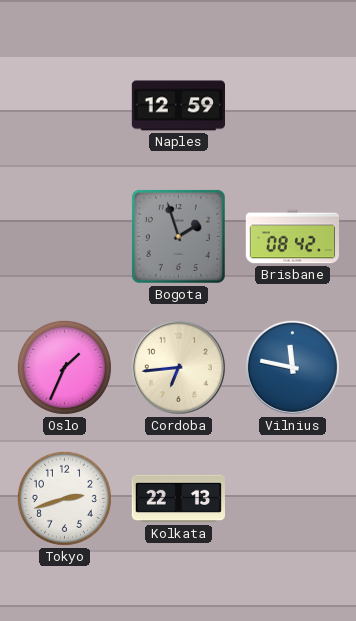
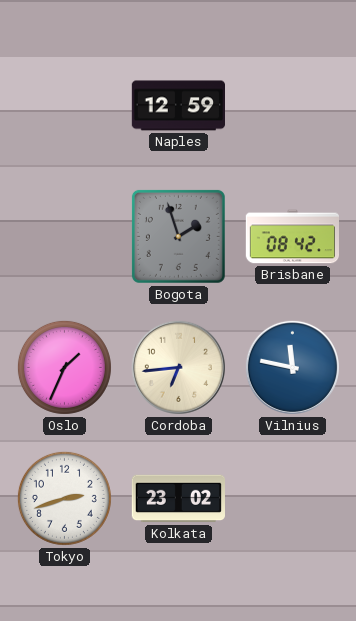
Kolkata: 22:13 -> 23:02 (178, 499)
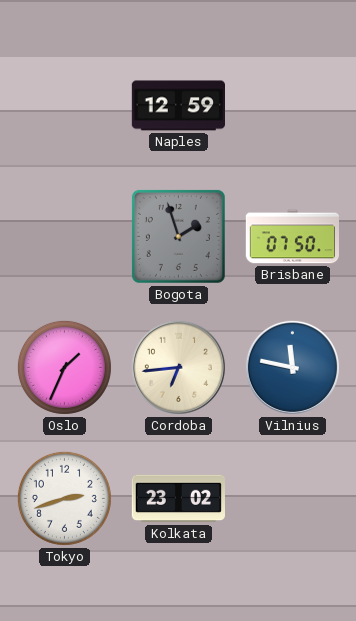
Brisbane: 08:42 -> 07:50 (292, 237)
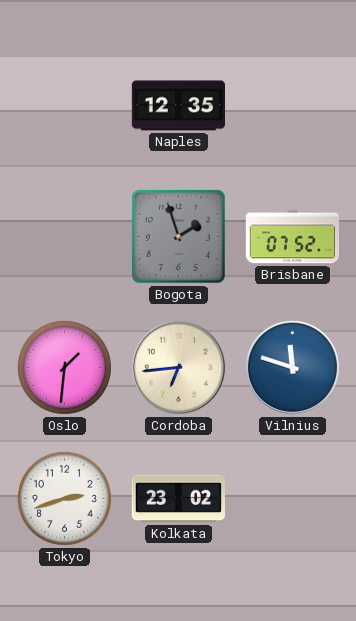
Naples: 12:59 -> 12:35 (178, 106)
Brisbane: 07:50 -> 07:52 (292, 237)
Oslo: 1:34 -> 1:31 (64, 367)
Vilnius: 11:47 -> 11:48 (292, 367)
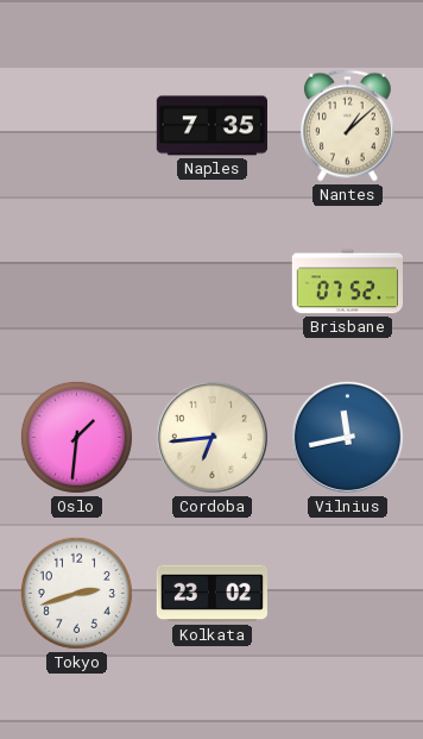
Naples: 12:35 -> 7:35 (211, 126)
Nantes: none -> 1:08 (348, 126)
Bogota: 1:57 -> none (178, 236)
Vilnius: 11:48 -> 11:43 (347, 437)
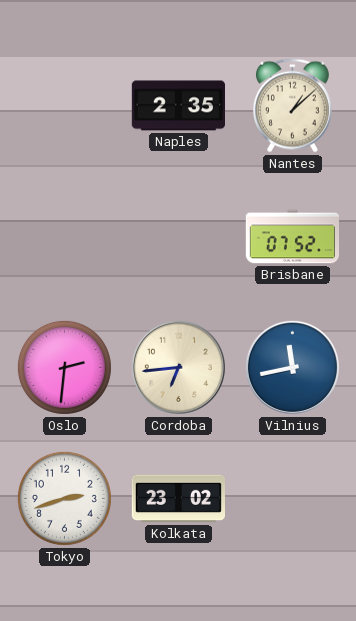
Naples: 7:35 -> 2:35 (178, 106)
Oslo: 1:31 -> 2:31 (64, 367)
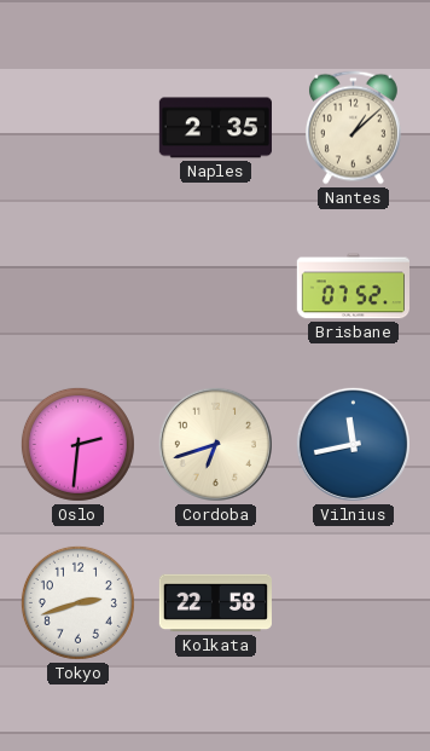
Cordoba: 6:44 -> 6:42 (215, 444)
Kolkata: 23:02 -> 22:58 (215, 603)
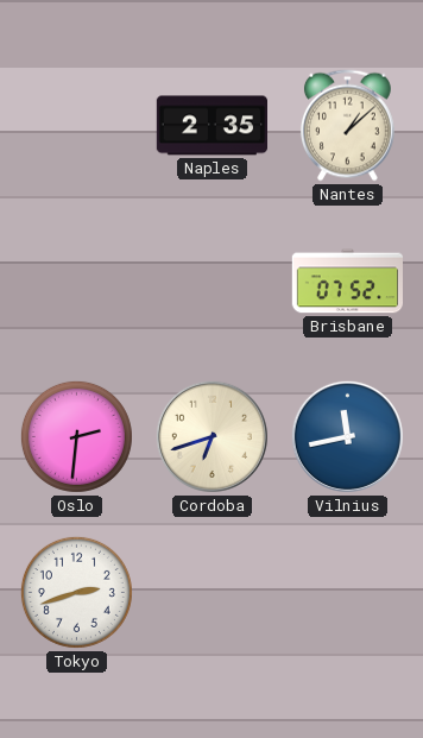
Kolkata: 22:58 -> none (215, 603)
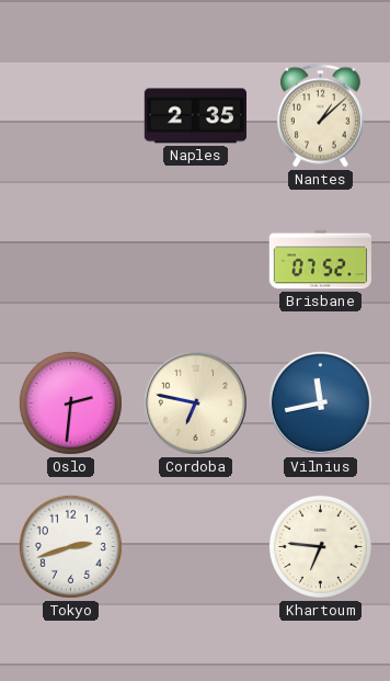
Cordoba: 6:42 -> 6:47 (195, 402)
Khartoum: none -> 6:46 (320, 546)
